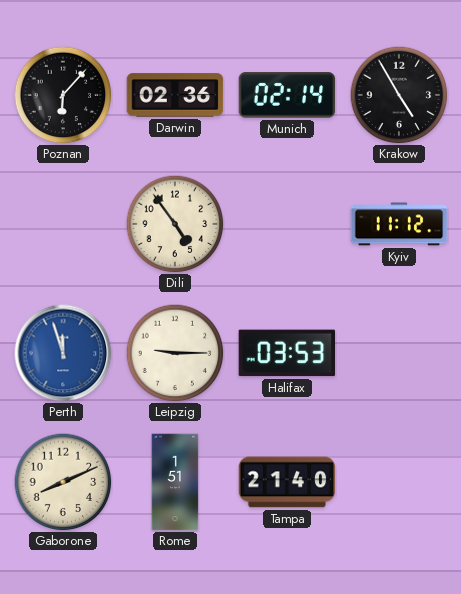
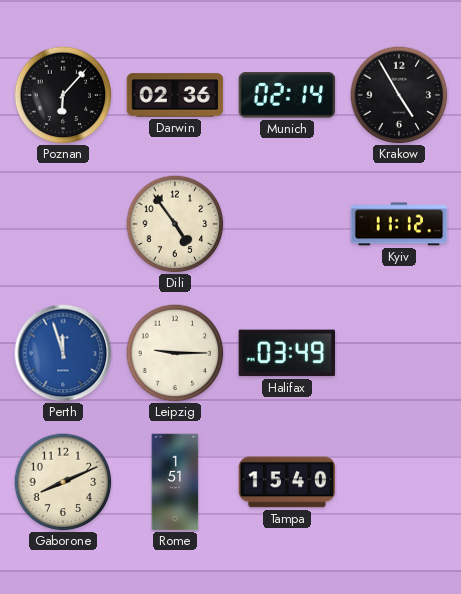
Halifax: 03:53 -> 03:49 (287, 353)
Tampa: 21:40 -> 15:40 (287, 482)
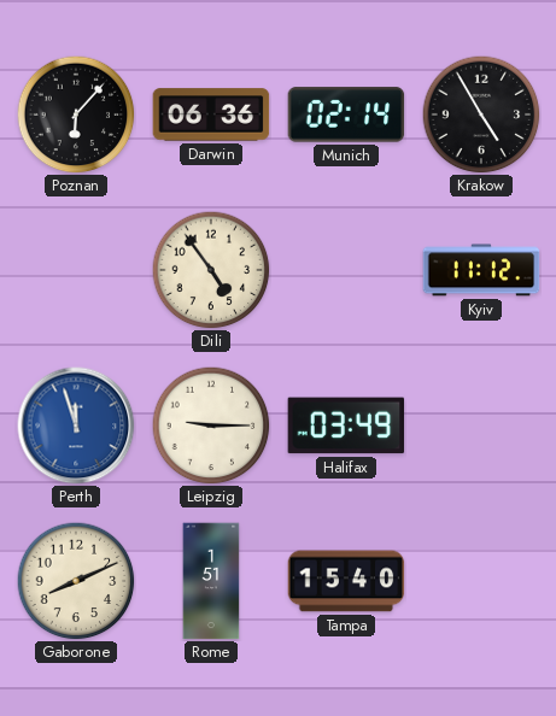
Darwin: 02:36 -> 06:36 (211, 115)
